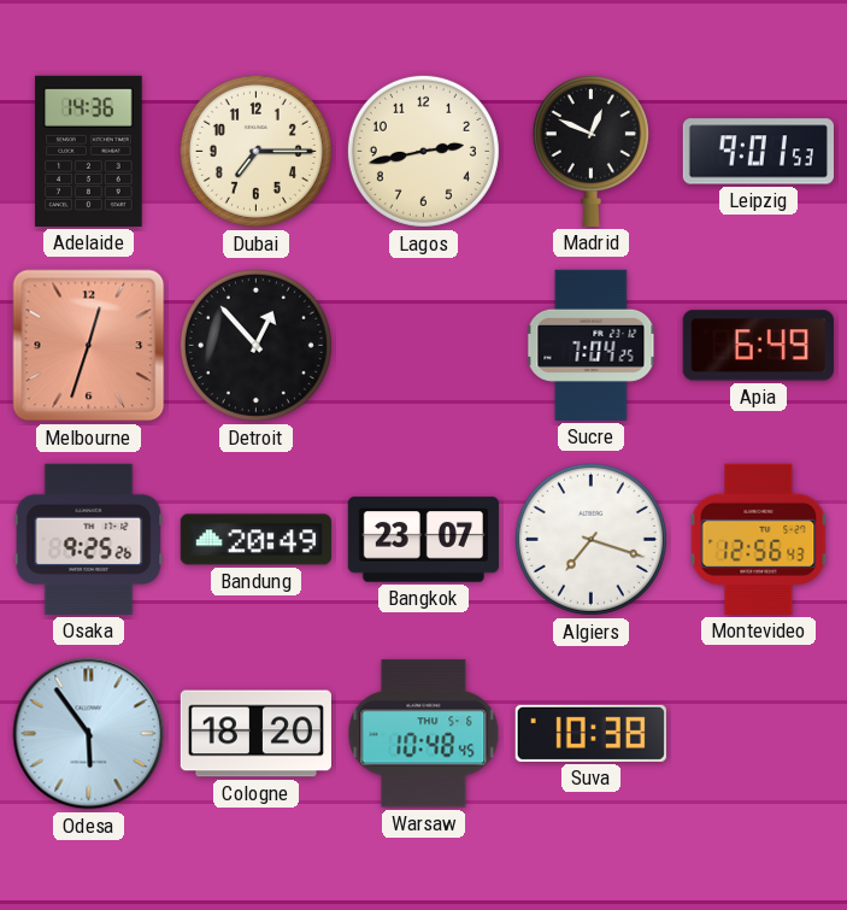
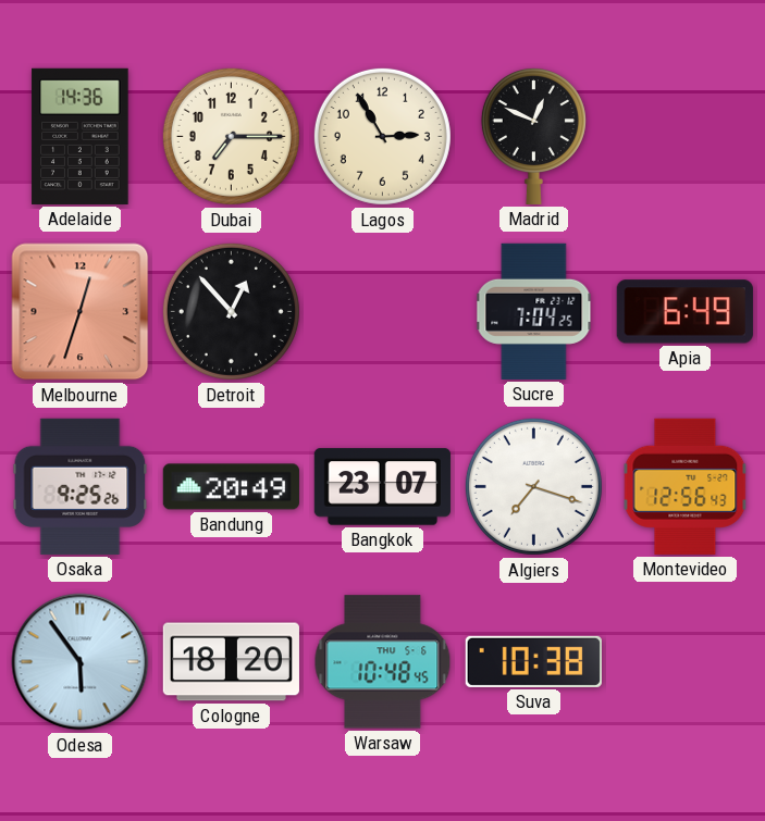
Lagos: 2:43 -> 2:55 (382, 136)
Leipzig: 9:01 -> none (758, 152)
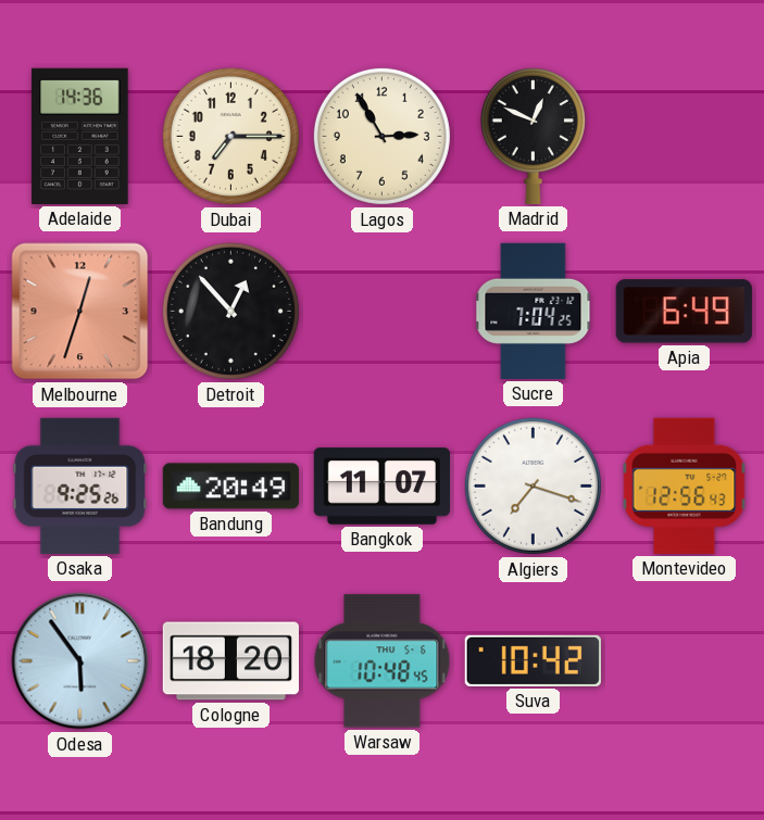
Bangkok: 23:07 -> 11:07 (381, 487)
Suva: 10:38 -> 10:42 (533, 660)
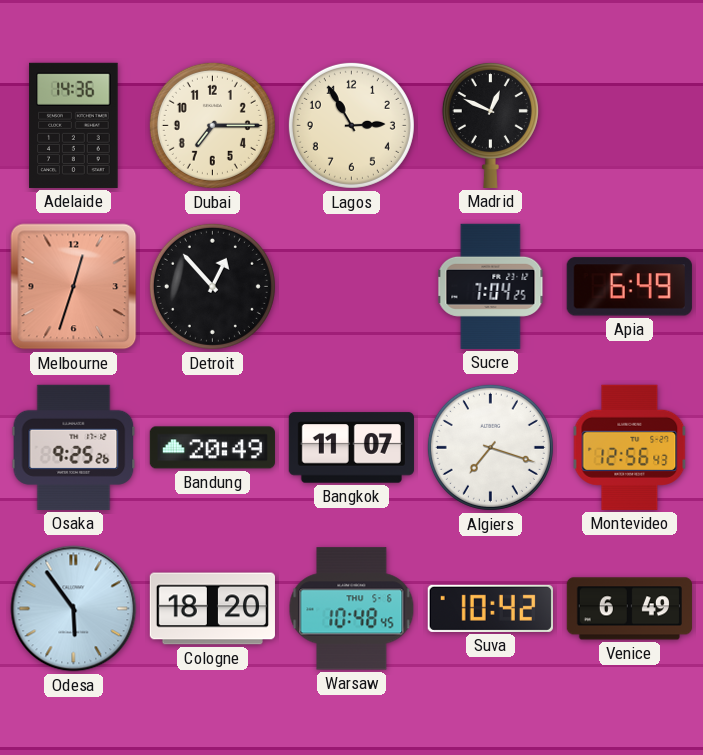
Venice: none -> 6:49 (629, 609)
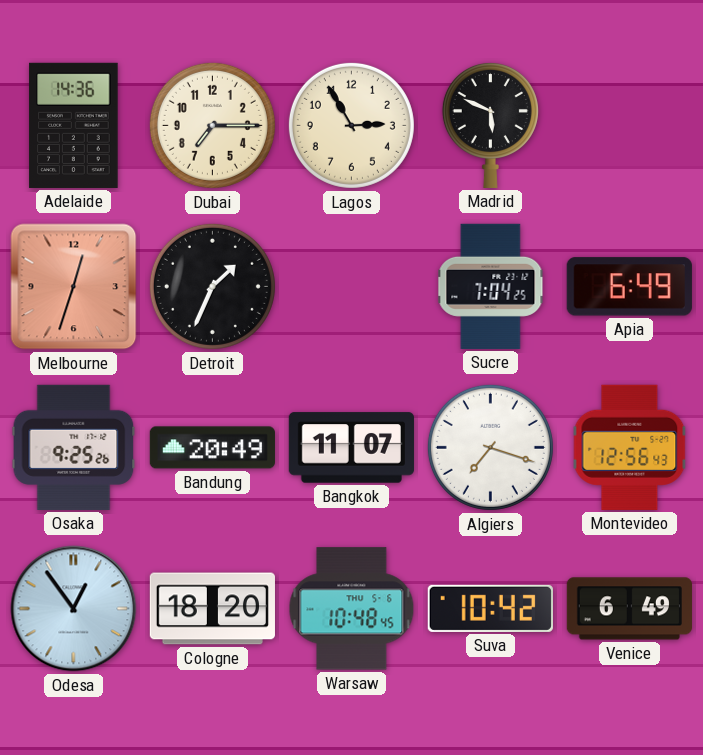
Madrid: 12:49 -> 5:49 (490, 125)
Detroit: 12:53 -> 1:34 (212, 286)
Odesa: 5:54 -> 12:54 (74, 609)
